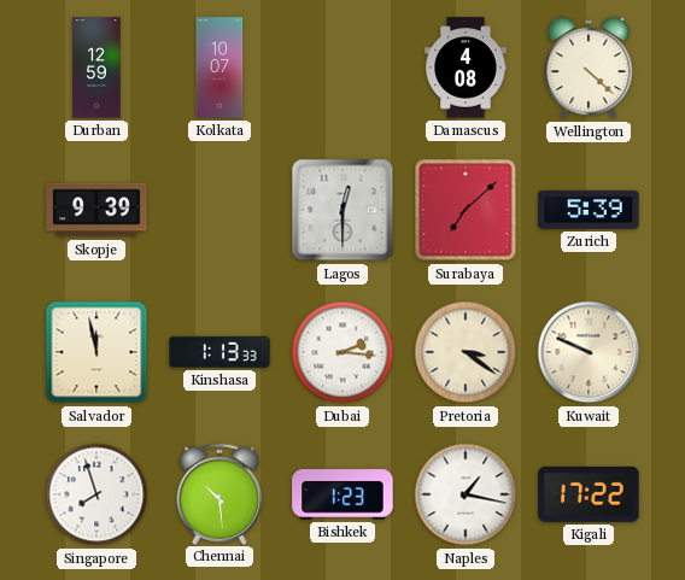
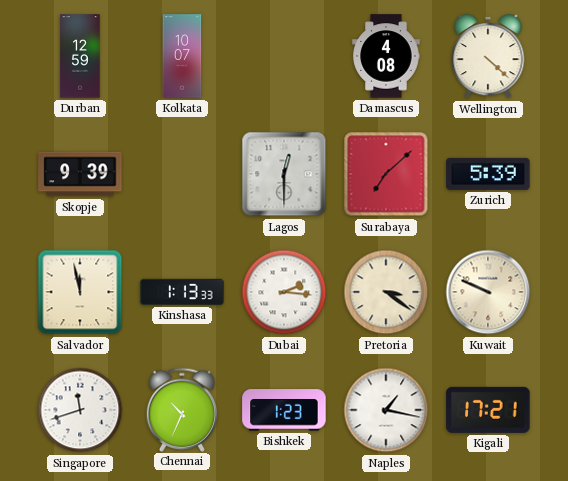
Singapore: 7:57 -> 11:42 (80, 410)
Chennai: 10:29 -> 10:34 (182, 409)
Kigali: 17:22 -> 17:21 (488, 410)
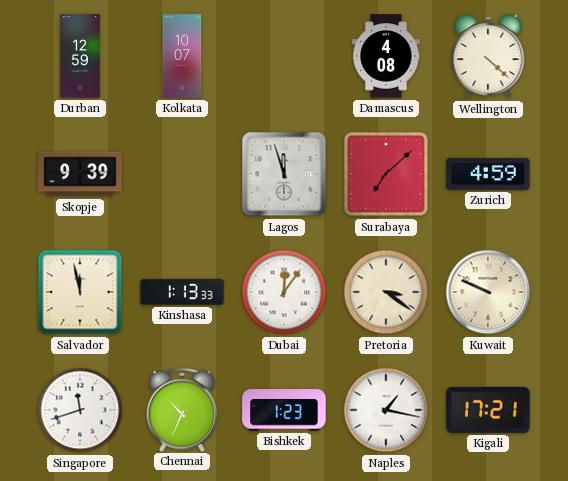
Lagos: 12:30 -> 11:57 (284, 174)
Zurich: 5:39 -> 4:59 (488, 174)
Dubai: 2:16 -> 12:06 (284, 292)
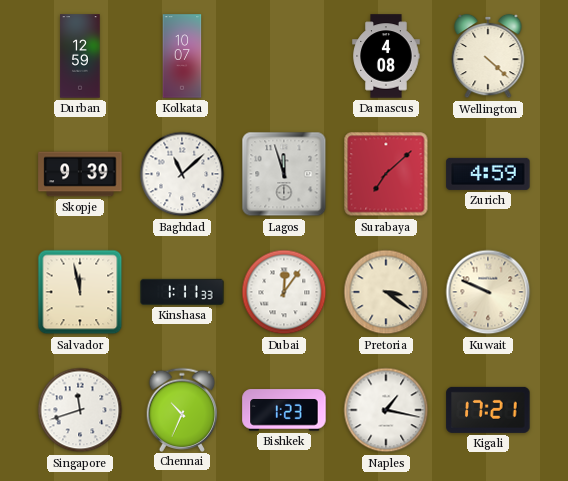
Baghdad: none -> 11:08 (182, 174)
Kinshasa: 1:13 -> 1:11 (182, 292)
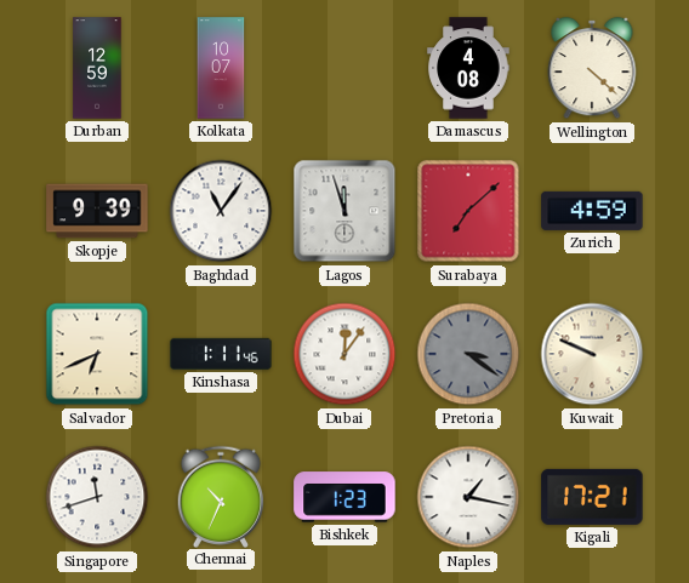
Baghdad: 11:08 -> 11:06 (221, 211)
Salvador: 11:58 -> 6:41 (97, 354)
Kinshasa: 1:11:33 -> 1:11:46 (221, 354)
Pretoria dial: cream -> grey (468, 354)
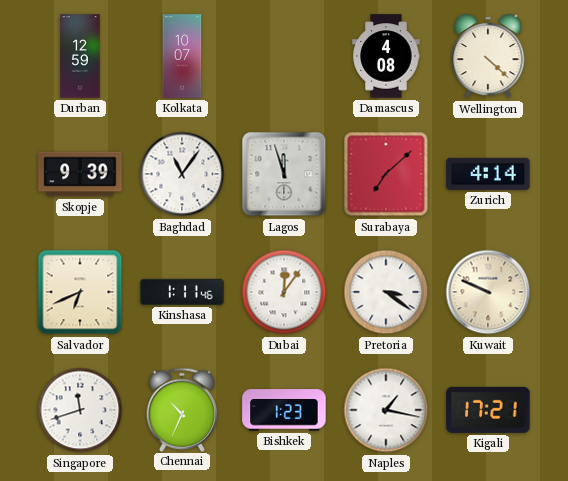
Zurich: 4:59 -> 4:14 (488, 174)
Pretoria dial: grey -> white (386, 292)
